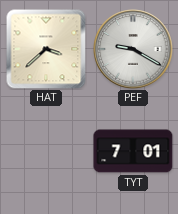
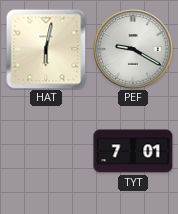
HAT: 3:38 -> 6:02 (46, 49)
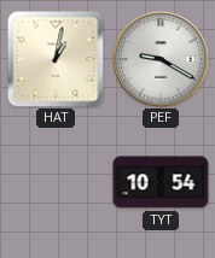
HAT: 6:02 -> 1:02 (56, 59)
TYT: 7:01 -> 10:54 (161, 182)
